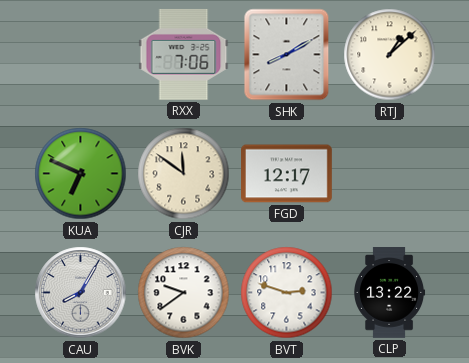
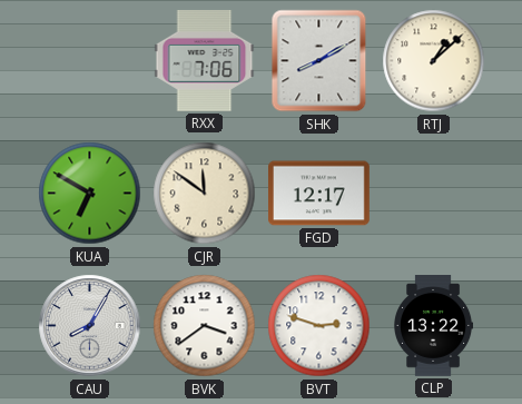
KUA: 6:49 -> 6:50 (90, 194)
BVK: 9:39 -> 3:39 (205, 326)
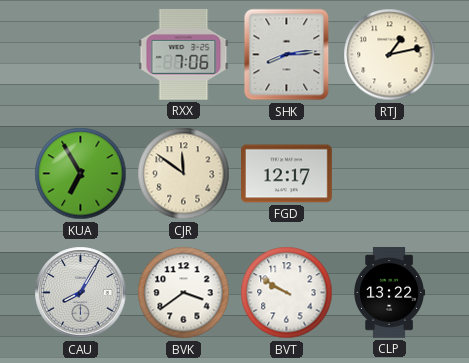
SHK: 8:10 -> 8:14 (287, 55)
RTJ: 1:08 -> 1:13 (390, 55)
KUA: 6:50 -> 6:55 (81, 174)
BVT: 2:48 -> 9:50 (287, 293)
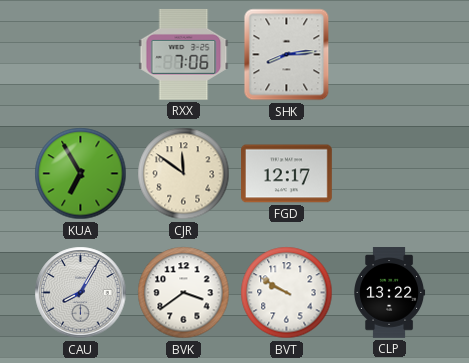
RTJ: 1:13 -> none (390, 55)
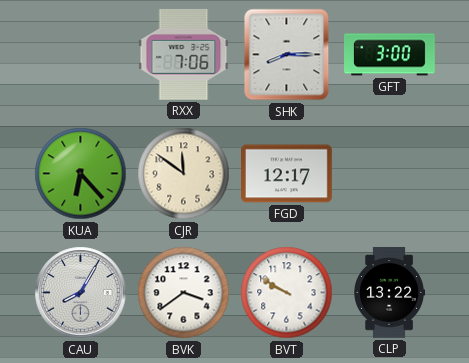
SHK: 8:14 -> 8:15 (287, 55)
GFT: none -> 3:00 (390, 55)
KUA: 6:55 -> 6:23 (81, 174)
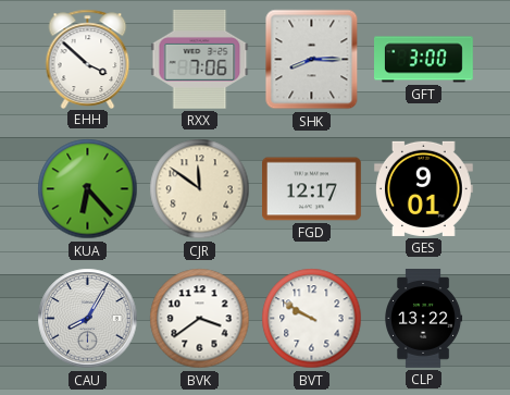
EHH: none -> 3:52 (88, 59)
GES: none -> 9:01 (423, 188)
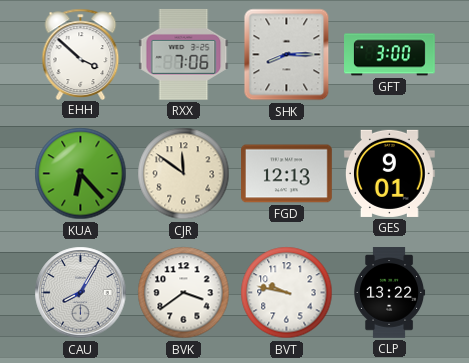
FGD: 12:17 -> 12:13 (287, 174)
BVT: 9:50 -> 9:47 (287, 293)
